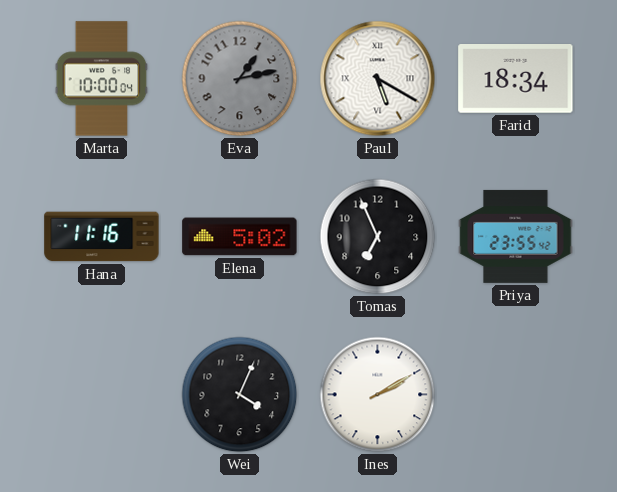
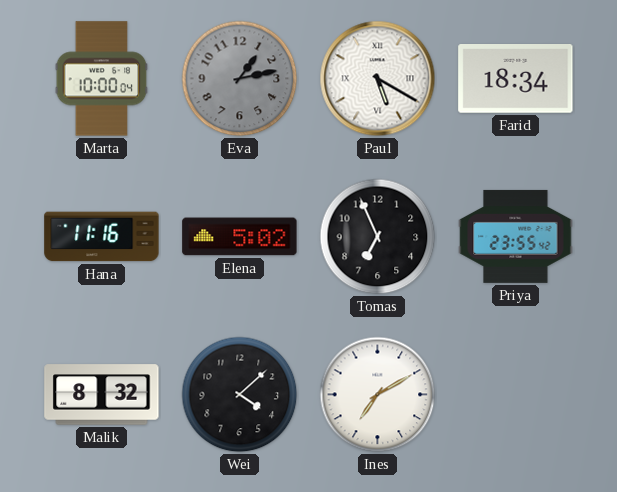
Malik: none -> 8:32 (102, 395)
Wei: 4:04 -> 4:08 (240, 395)
Ines: 2:10 -> 7:10 (378, 395)
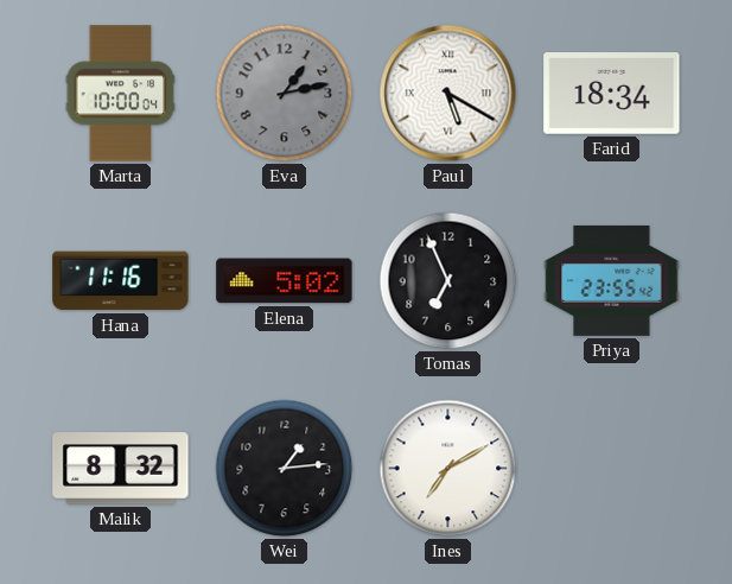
Wei: 4:08 -> 1:14 (285, 469)
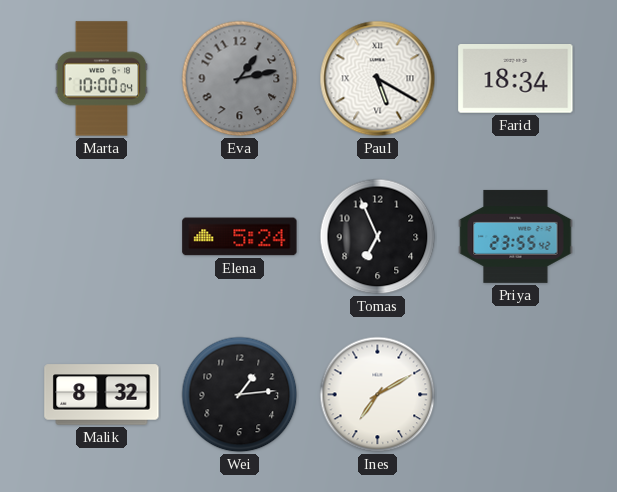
Hana: 11:16 -> none (121, 281)
Elena: 5:02 -> 5:24 (240, 237)
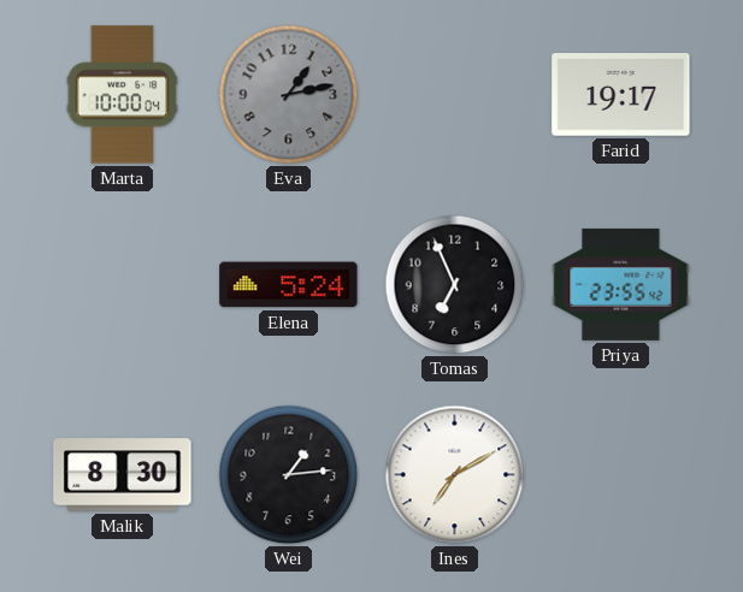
Paul: 5:20 -> none (378, 79)
Farid: 18:34 -> 19:17 (621, 95)
Malik: 8:32 -> 8:30 (123, 475)
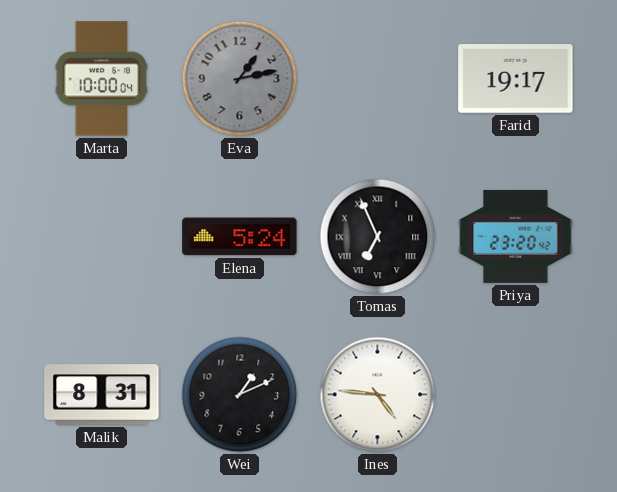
Tomas numerals: Arabic -> Roman (378, 237)
Priya: 23:55 -> 23:20 (516, 236)
Malik: 8:30 -> 8:31 (102, 395)
Wei: 1:14 -> 1:11 (240, 395)
Ines: 7:10 -> 4:46 (378, 395)
